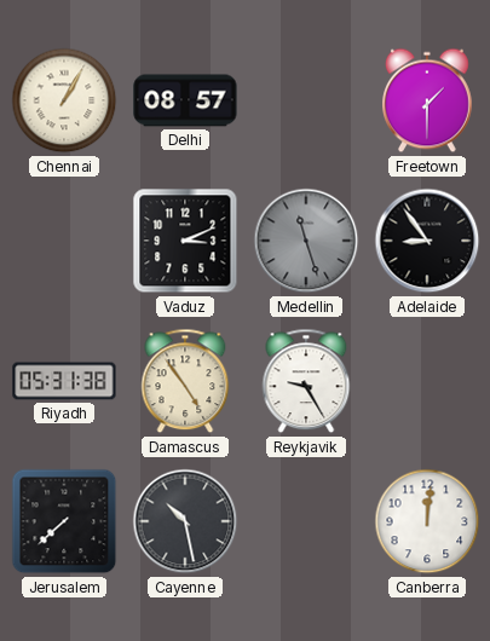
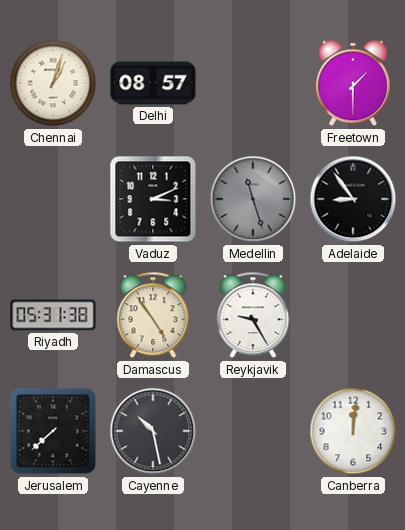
Chennai: 1:05 -> 1:03 (53, 83)
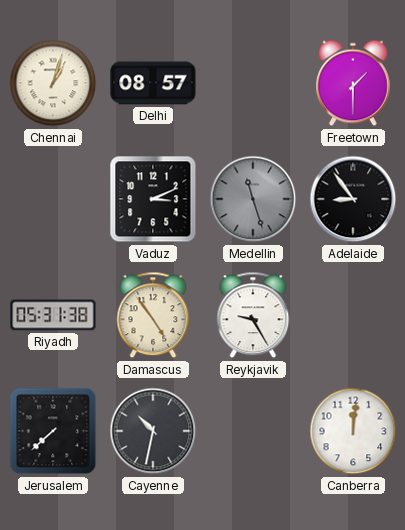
Cayenne: 10:28 -> 10:32 (153, 431)
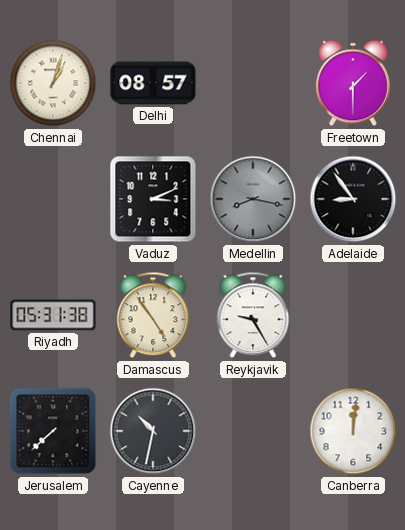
Medellin: 11:27 -> 8:17 (253, 199)
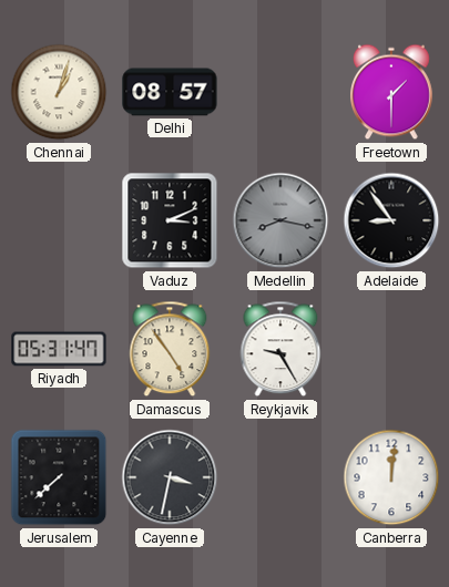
Riyadh: 05:31:38 -> 05:31:47 (59, 349)
Cayenne: 10:32 -> 3:32 (170, 477)
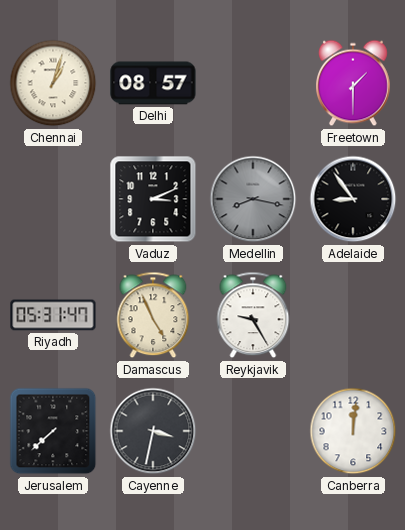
Damascus: 4:54 -> 4:56 (153, 315)
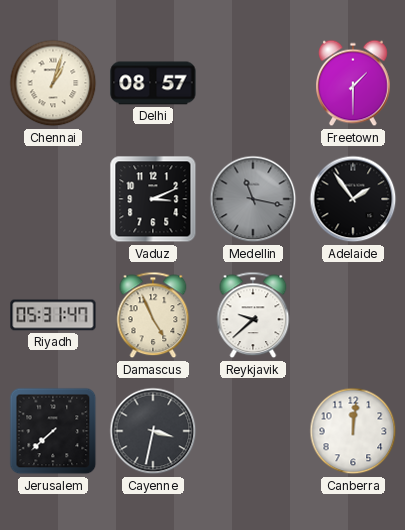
Medellin: 8:17 -> 11:17 (253, 199)
Adelaide: 8:54 -> 1:54 (353, 199)
Reykjavik: 9:25 -> 9:38 (253, 315)
